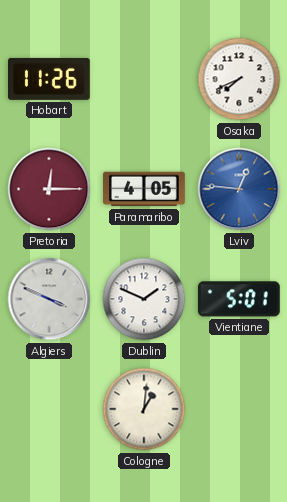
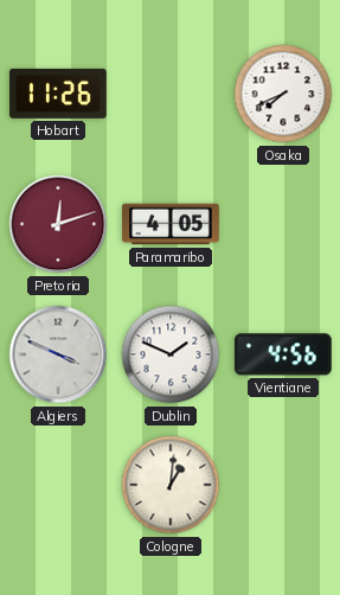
Pretoria: 12:15 -> 12:12 (58, 224)
Lviv: 12:46 -> none (239, 189)
Vientiane: 5:01 -> 4:56 (283, 354)
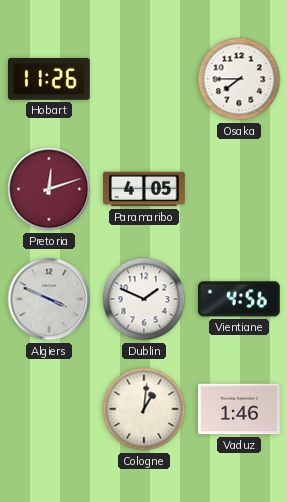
Osaka: 7:41 -> 7:45 (239, 79)
Vaduz: none -> 1:46 (239, 409)
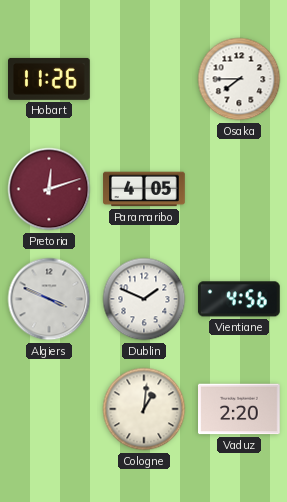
Vaduz: 1:46 -> 2:20 (239, 409)
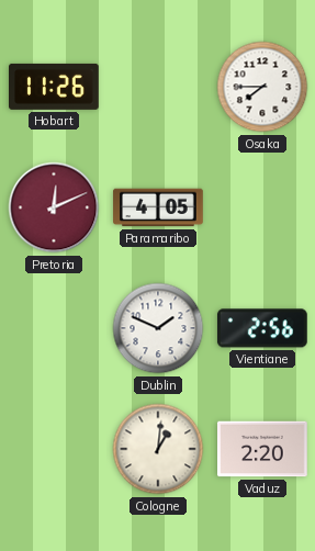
Pretoria: 12:12 -> 12:11 (54, 207)
Algiers: 3:49 -> none (49, 299)
Vientiane: 4:56 -> 2:56 (262, 328)
